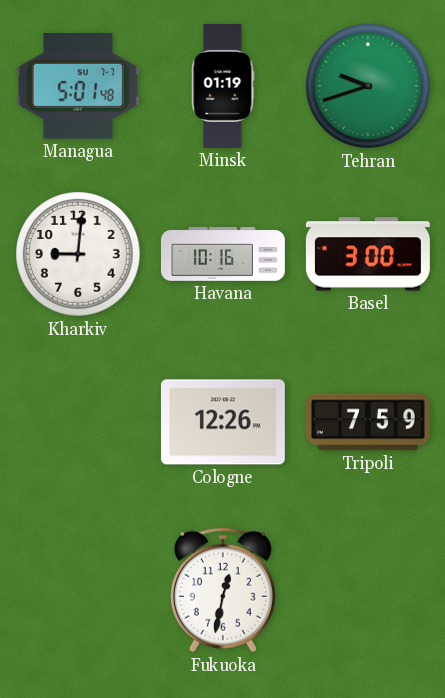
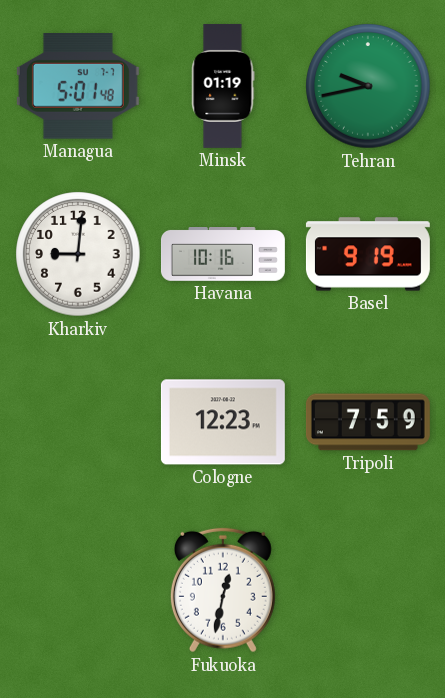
Tehran: 9:42 -> 9:43 (368, 86)
Basel: 3:00 -> 9:19 (368, 254)
Cologne: 12:26 -> 12:23 (223, 422)
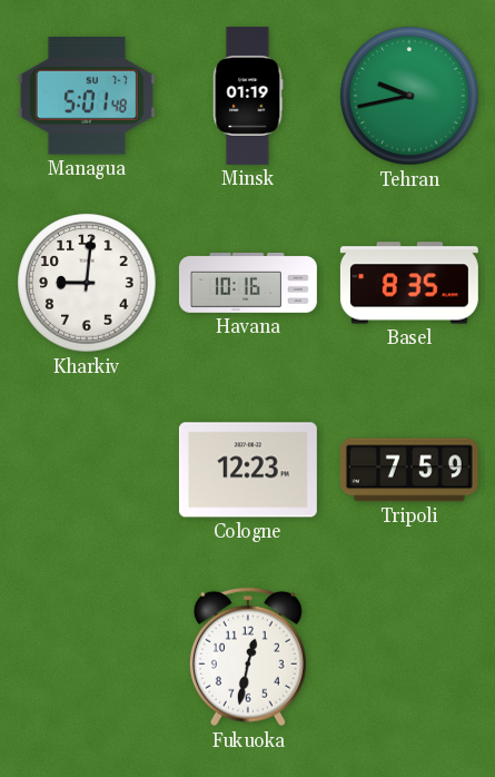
Basel: 9:19 -> 8:35 (409, 283)
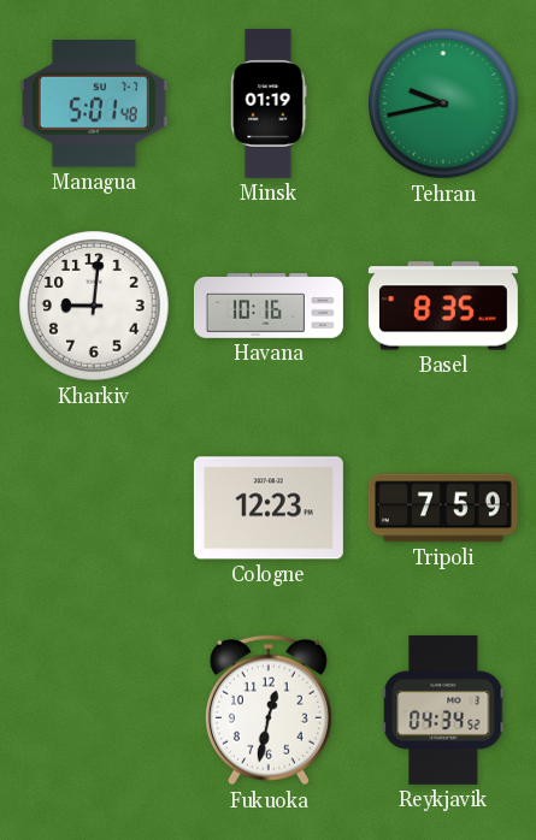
Reykjavik: none -> 04:34 (443, 710)
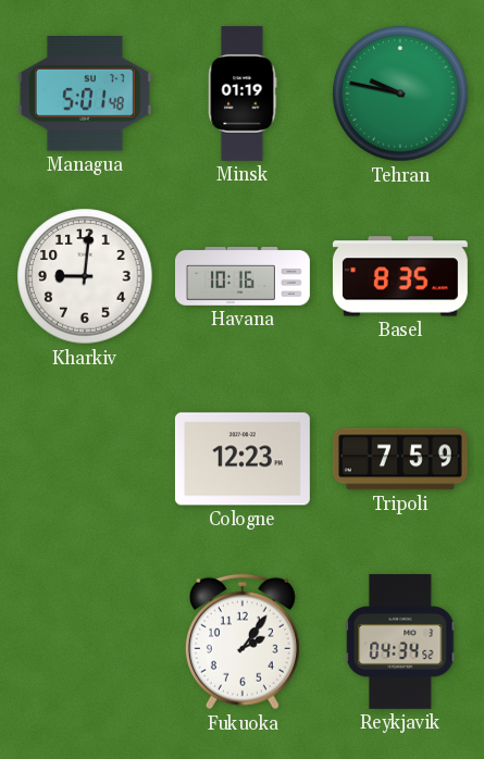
Tehran: 9:43 -> 9:47 (400, 94)
Fukuoka: 12:32 -> 2:06 (243, 642)
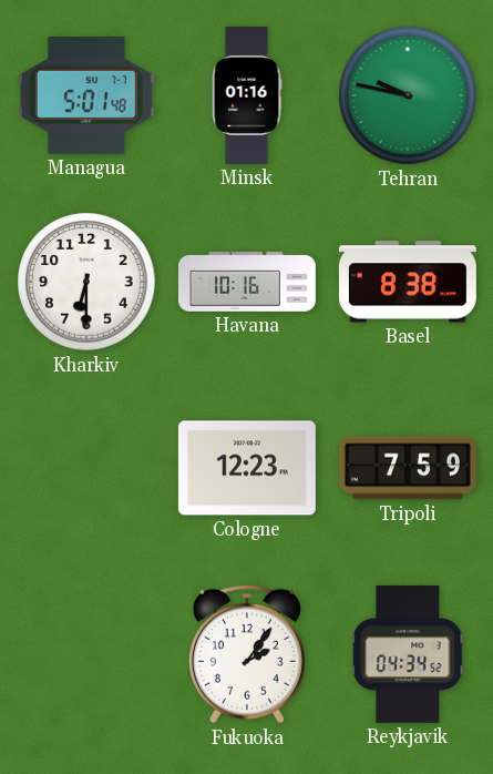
Minsk: 01:19 -> 01:16 (247, 95)
Kharkiv: 9:01 -> 6:30 (86, 282)
Basel: 8:35 -> 8:38 (408, 282)
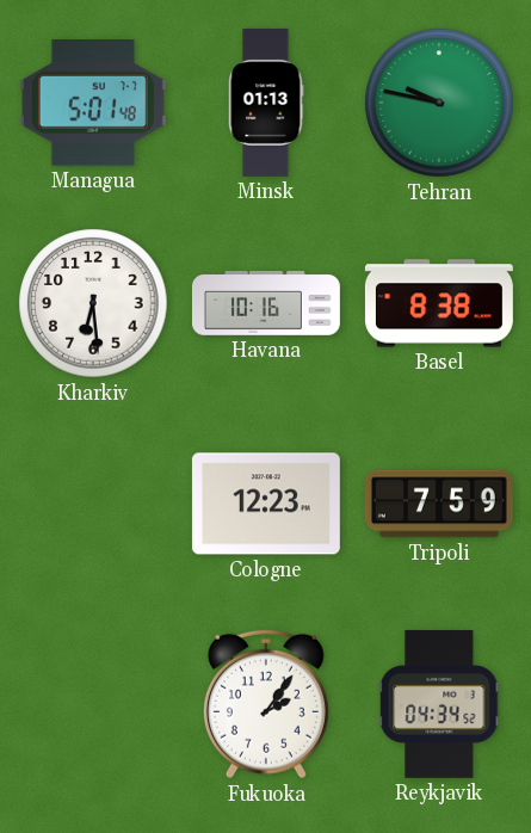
Minsk: 01:16 -> 01:13 (266, 103)
Kharkiv: 6:30 -> 6:29 (93, 303)
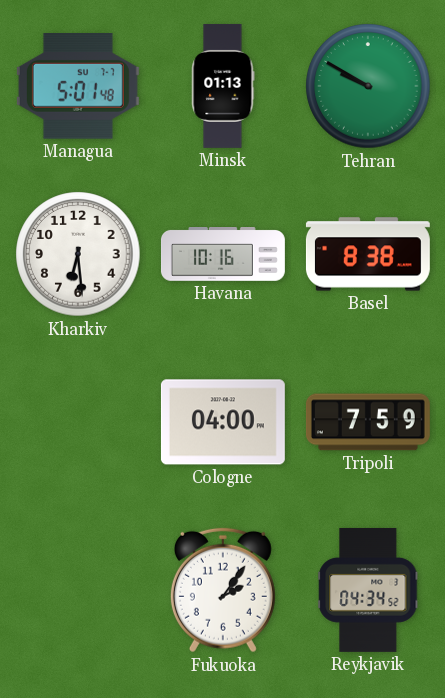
Tehran: 9:47 -> 9:50 (368, 86)
Cologne: 12:23 -> 04:00 (223, 422)
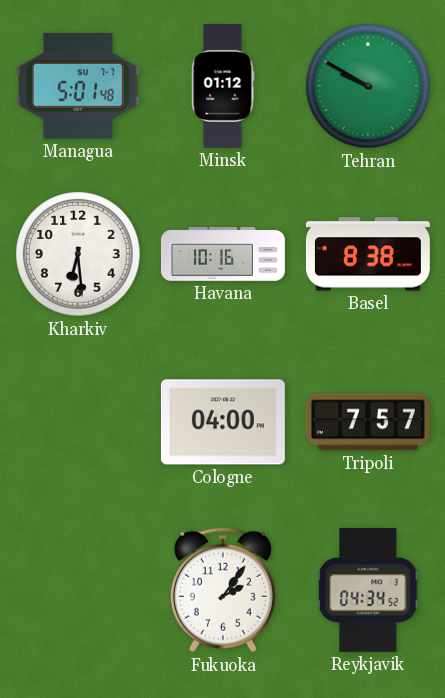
Minsk: 01:13 -> 01:12 (223, 86)
Tripoli: 7:59 -> 7:57 (368, 422)
